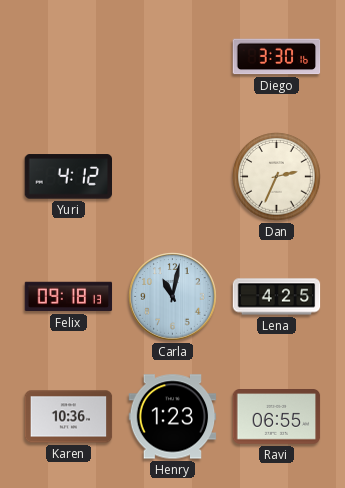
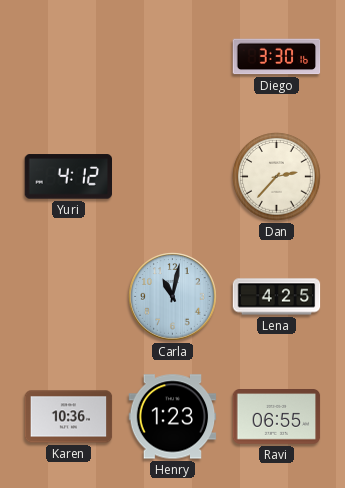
Dan: 2:34 -> 2:37 (277, 177)
Felix: 09:18 -> none (69, 297)
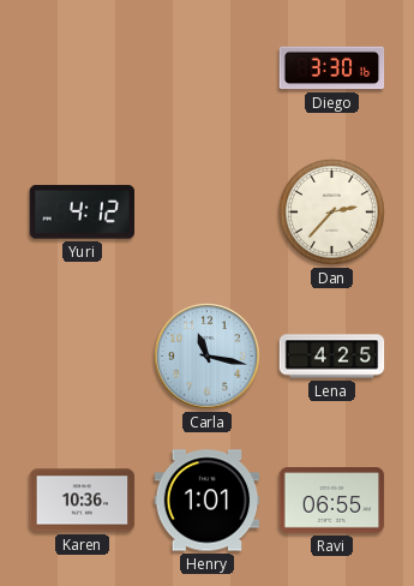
Carla: 11:02 -> 11:17 (208, 357)
Henry: 1:23 -> 1:01 (208, 501)
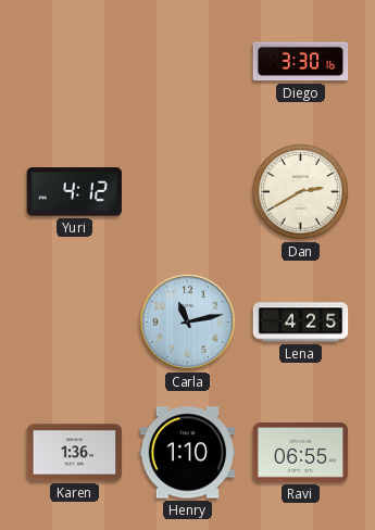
Dan: 2:37 -> 2:40 (301, 192)
Carla: 11:17 -> 11:13 (188, 323)
Karen: 10:36 -> 1:36 (75, 453)
Henry: 1:01 -> 1:10 (188, 453)
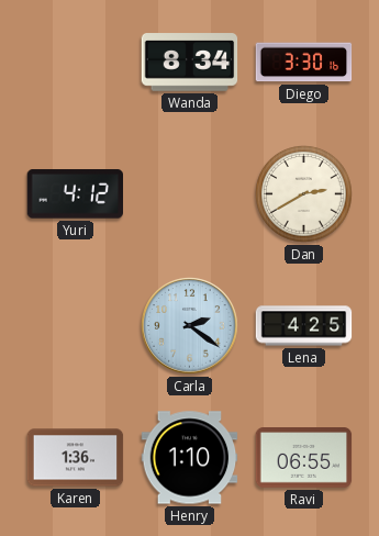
Wanda: none -> 8:34 (190, 63)
Carla: 11:13 -> 2:21 (190, 326)
